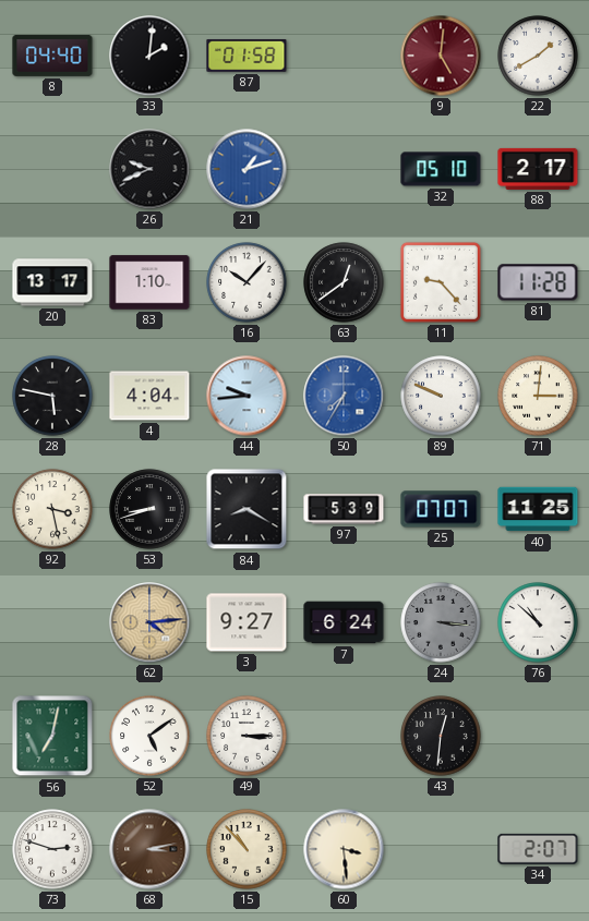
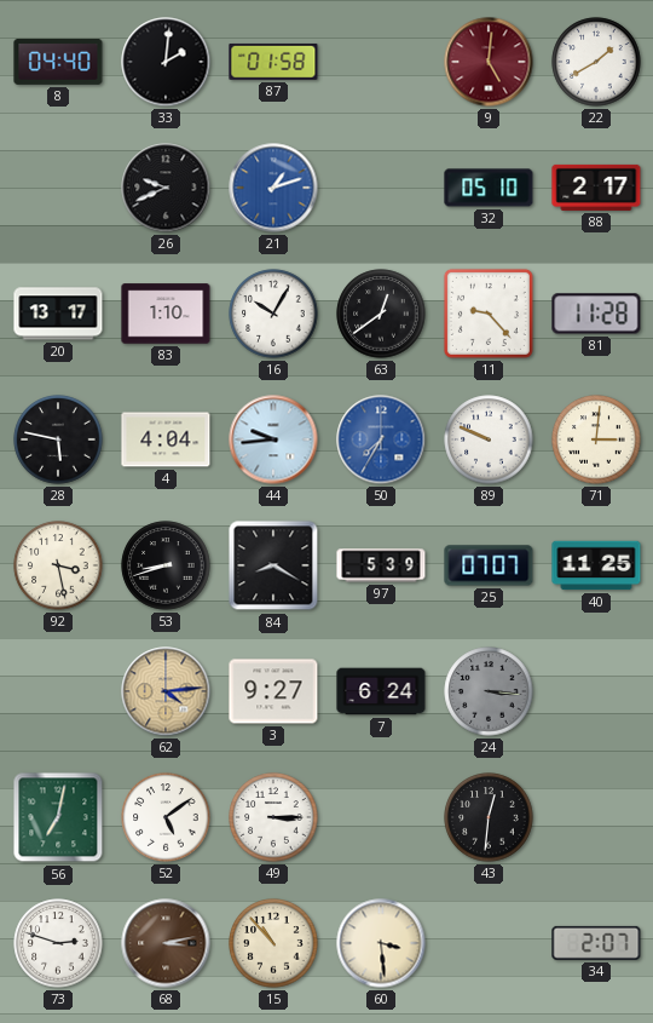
16: 10:07 -> 10:05 (273, 314)
76: 10:52 -> none (538, 622)
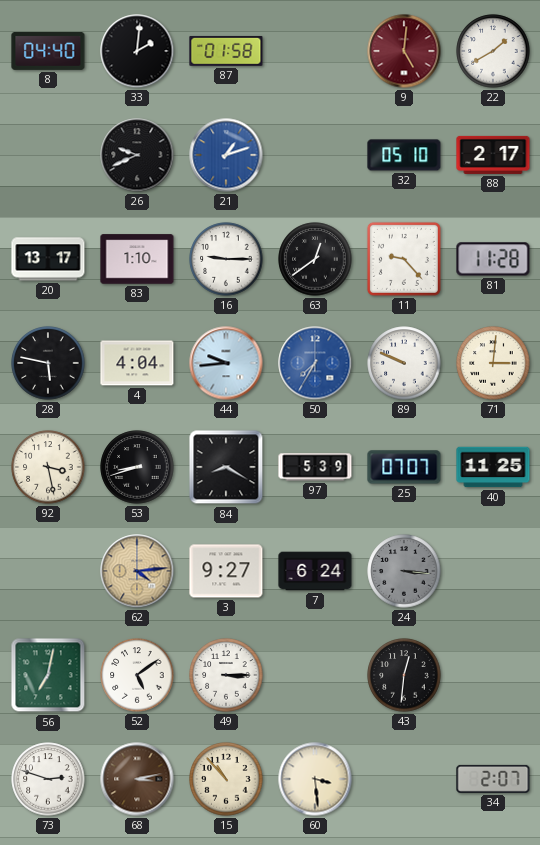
16: 10:05 -> 9:15 (226, 259)
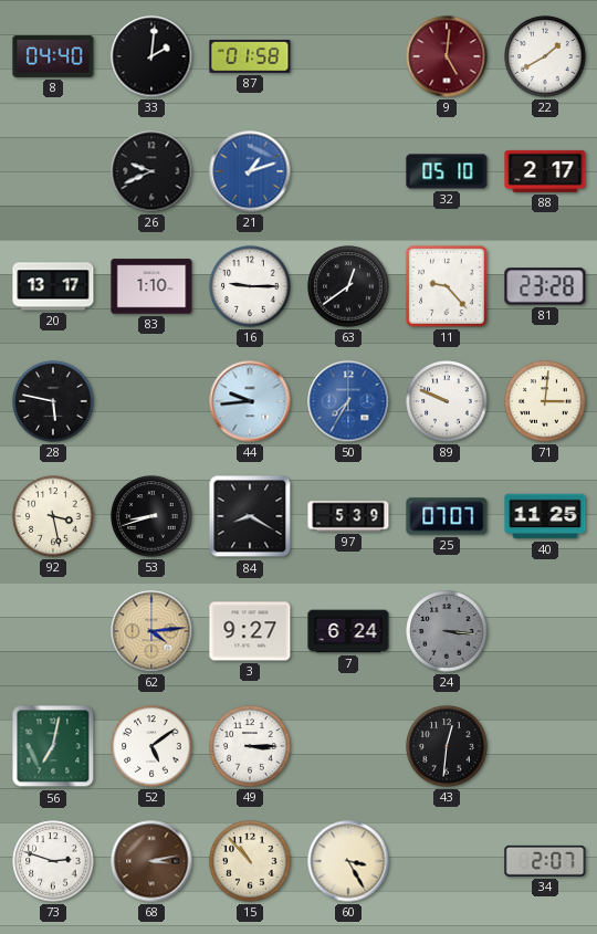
81: 11:28 -> 23:28 (545, 286)
4: 4:04 -> none (137, 363)
60: 3:29 -> 3:25 (348, 861)
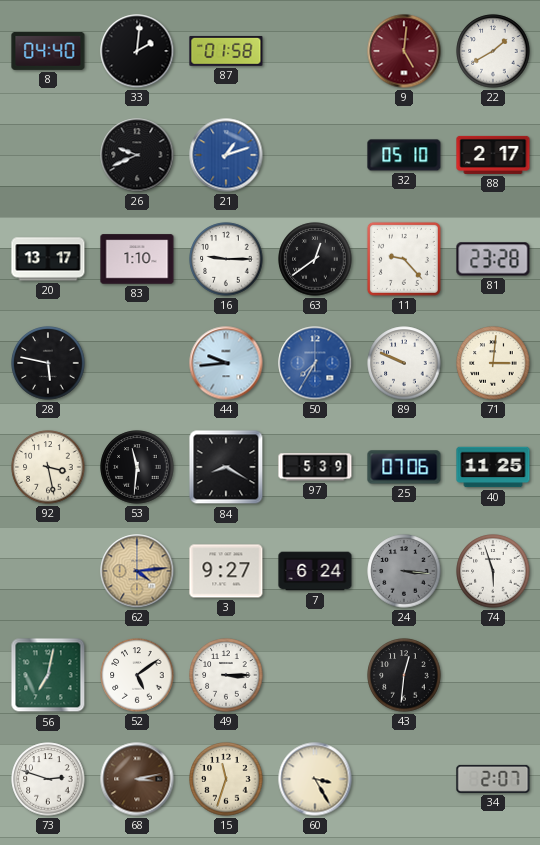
53: 8:42 -> 11:31 (137, 467)
25: 07:07 -> 07:06 (404, 467)
74: none -> 5:57 (493, 571)
15: 10:53 -> 11:33 (226, 779)
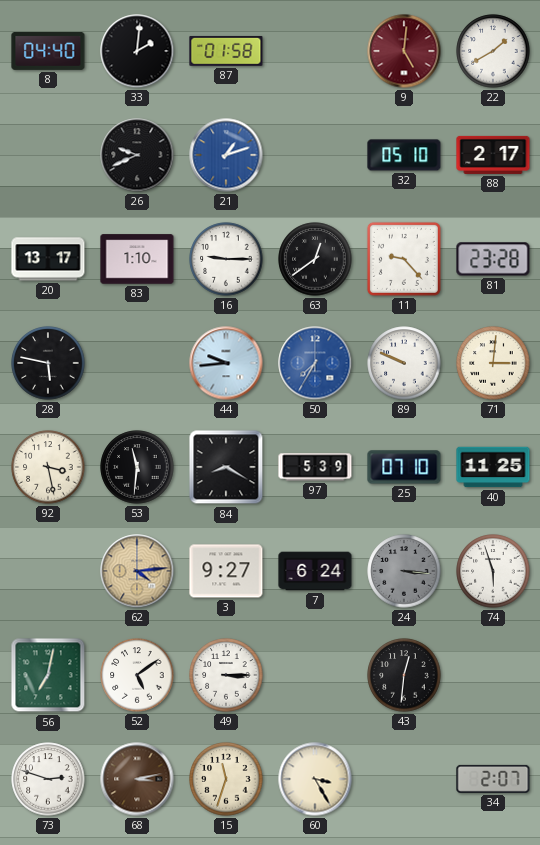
25: 07:06 -> 07:10 (404, 467)
